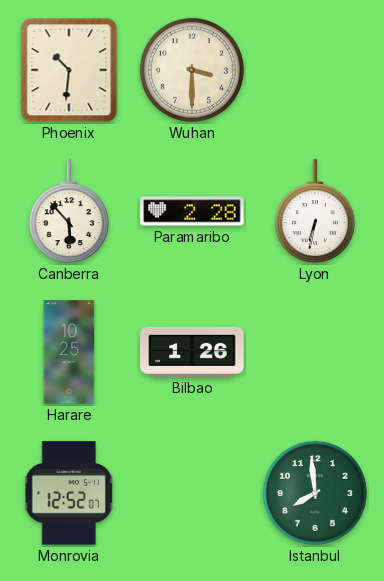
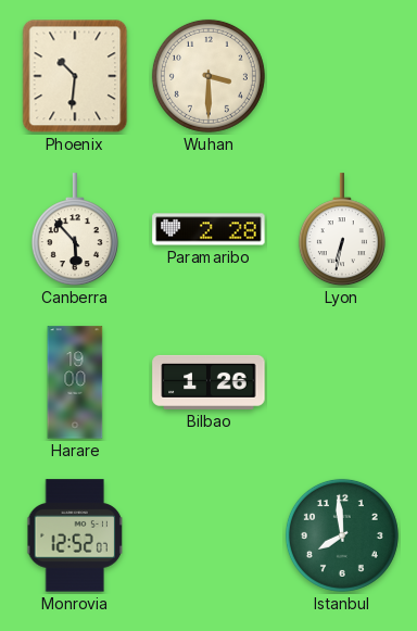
Harare: 10:25 -> 19:00 (75, 382)
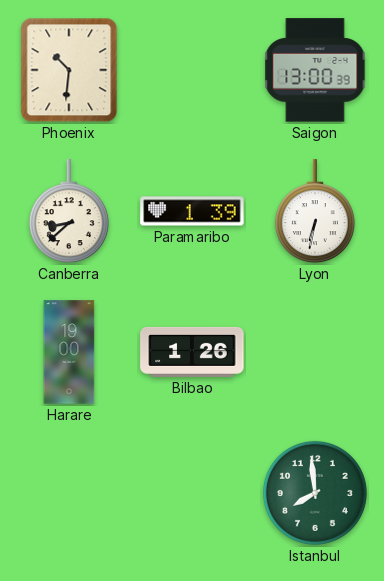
Wuhan: 3:30 -> none (208, 76)
Saigon: none -> 13:00 (315, 70)
Canberra: 5:53 -> 8:38 (69, 212)
Paramaribo: 2:28 -> 1:39 (192, 211)
Monrovia: 12:52 -> none (75, 535)
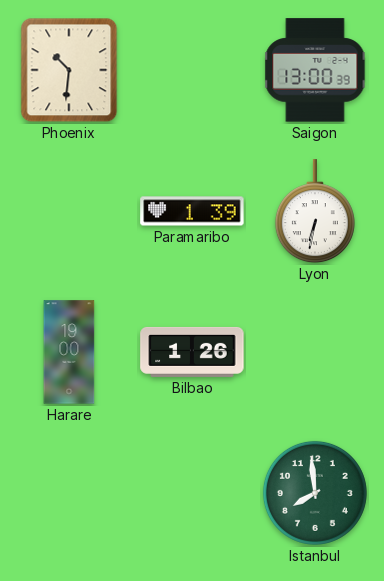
Canberra: 8:38 -> none (69, 212)
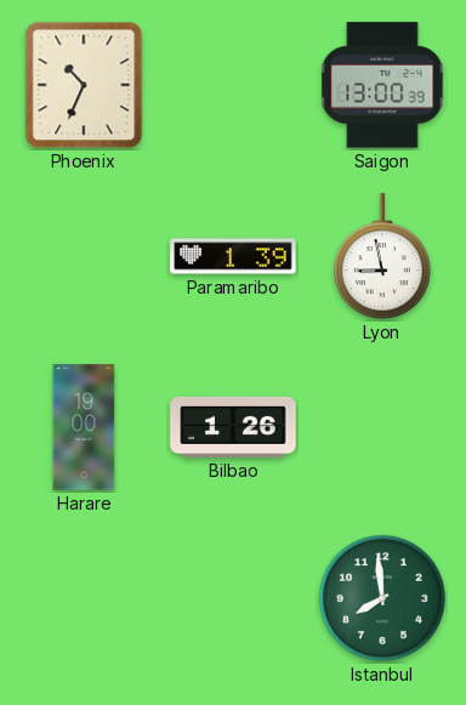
Phoenix: 10:31 -> 10:34 (84, 85)
Lyon: 6:32 -> 8:58 (382, 257)
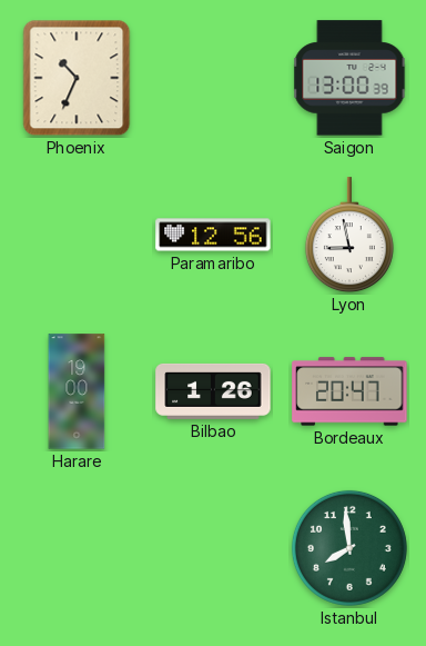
Paramaribo: 1:39 -> 12:56 (213, 235)
Bordeaux: none -> 20:47 (349, 391)
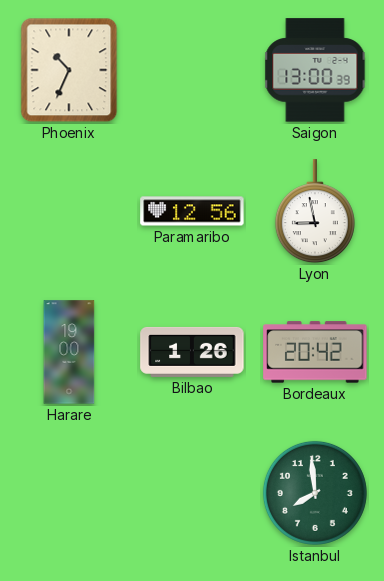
Bordeaux: 20:47 -> 20:42 (315, 352)
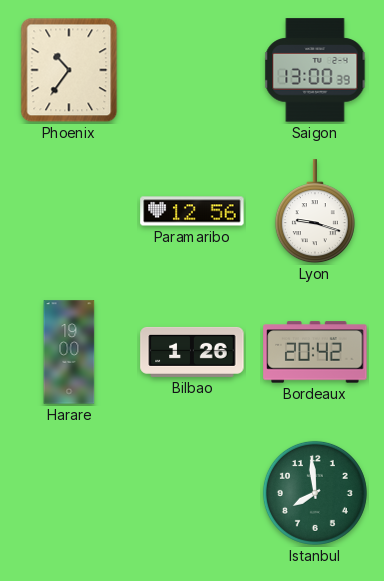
Phoenix: 10:34 -> 10:36 (69, 70)
Lyon: 8:58 -> 9:18 (315, 212)
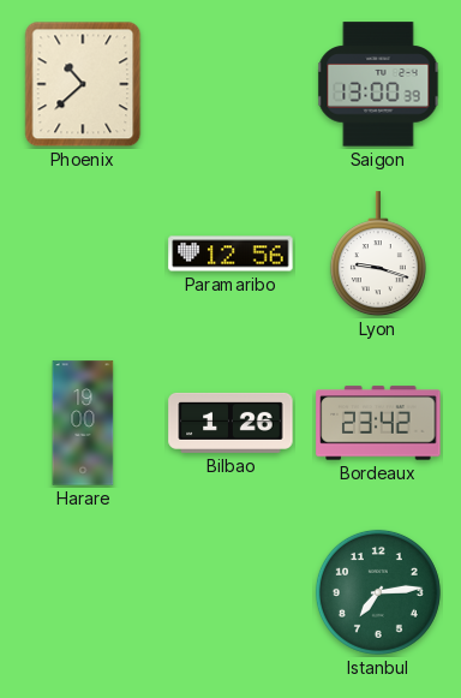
Phoenix: 10:36 -> 10:38 (83, 84)
Bordeaux: 20:42 -> 23:42 (378, 423)
Istanbul: 7:59 -> 7:14 (378, 592)
